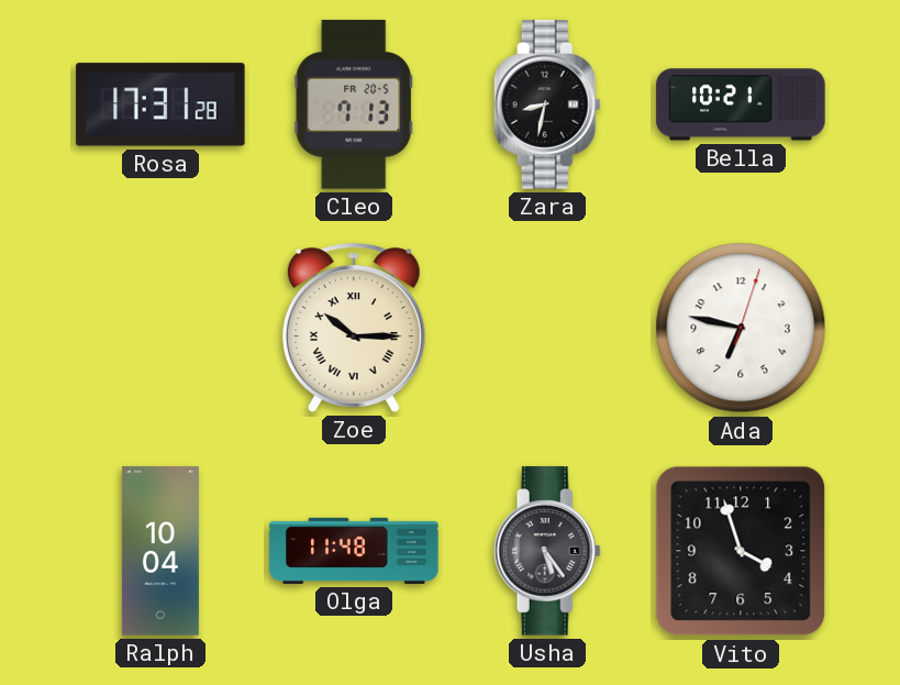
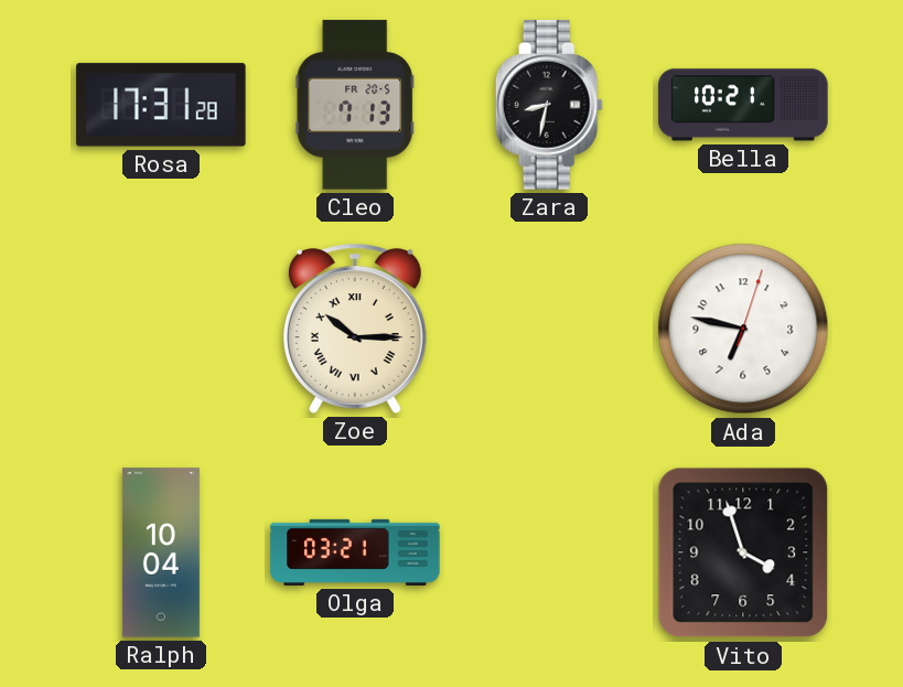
Olga: 11:48 -> 03:21 (355, 552)
Usha: 5:24 -> none (547, 551)
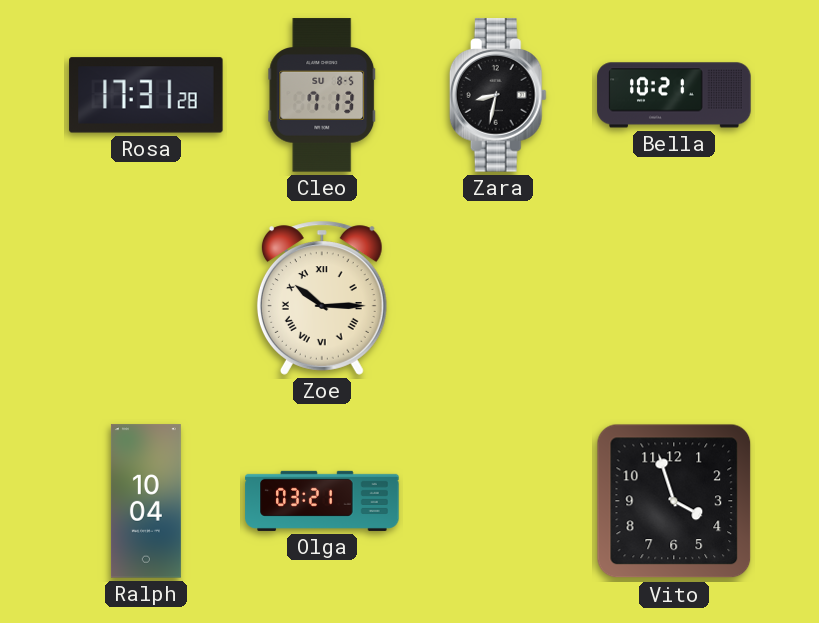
Cleo date: FR 20-5 -> SU 8-5 (322, 95)
Ada: 6:47 -> none (743, 329)
